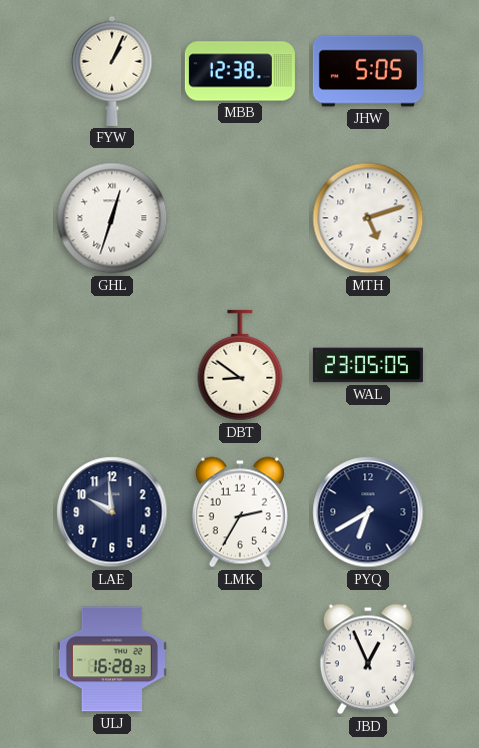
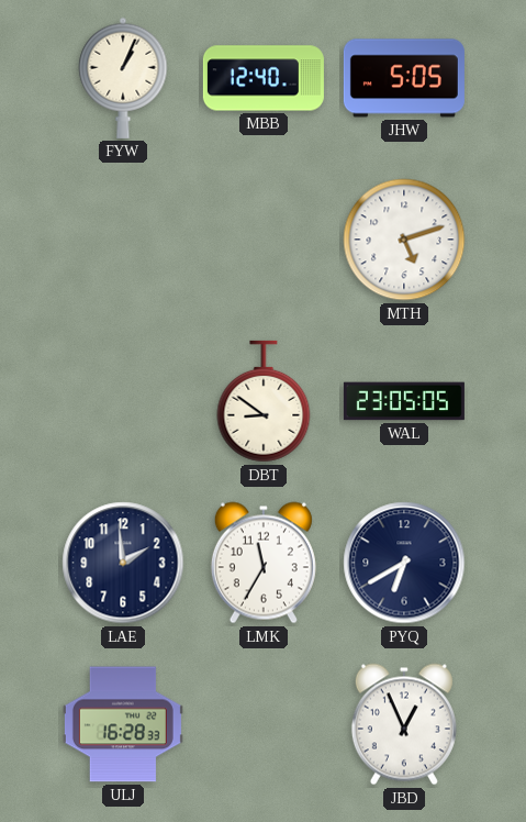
MBB: 12:38 -> 12:40 (264, 78)
GHL: 12:33 -> none (112, 218)
LAE: 9:59 -> 1:59 (123, 563)
LMK: 2:35 -> 11:35 (264, 563)
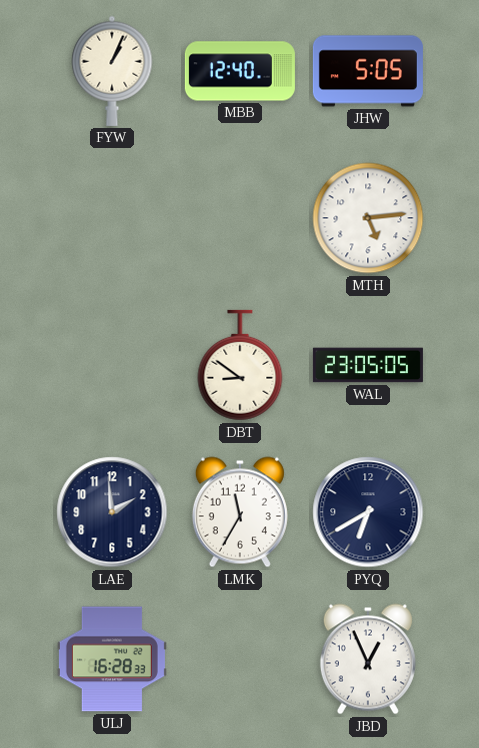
MTH: 5:12 -> 5:14 (368, 218)
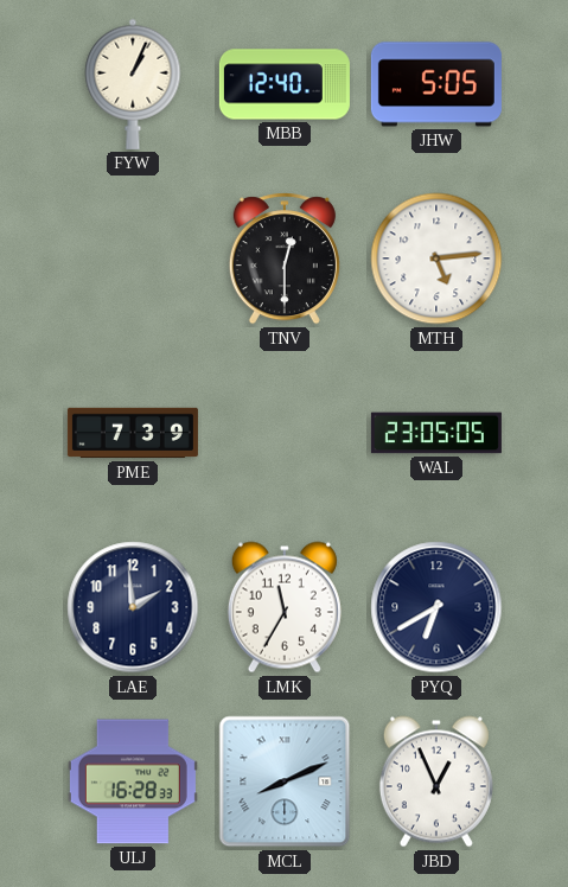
TNV: none -> 12:30 (285, 259)
PME: none -> 7:39 (133, 433)
DBT: 8:51 -> none (240, 365)
MCL: none -> 8:11 (285, 781)
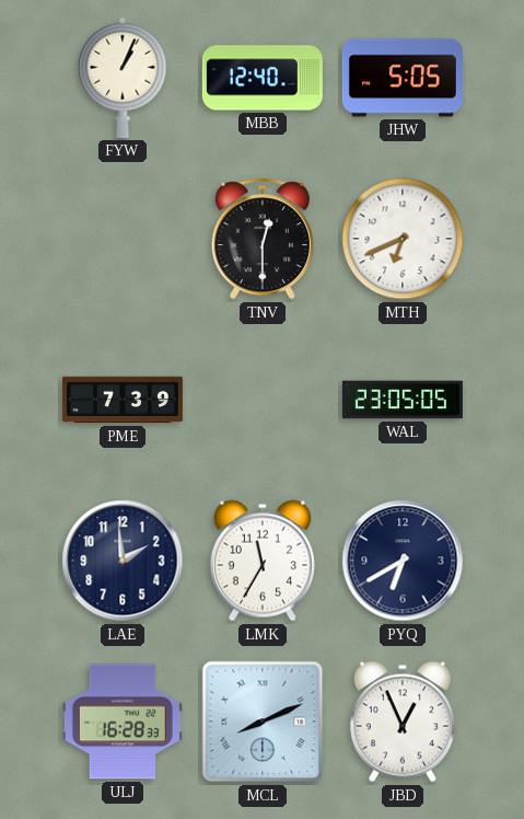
MTH: 5:14 -> 6:41 (403, 239)
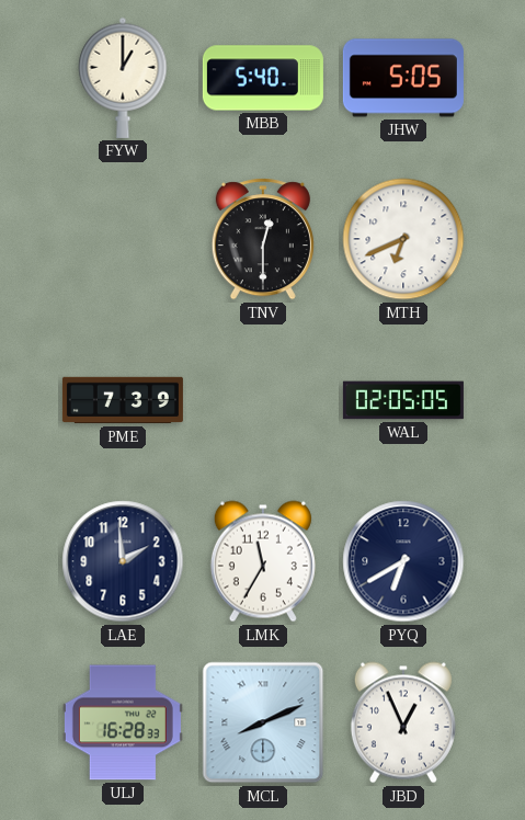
FYW: 1:04 -> 1:00 (123, 78)
MBB: 12:40 -> 5:40 (263, 78)
WAL: 23:05 -> 02:05 (403, 400)
